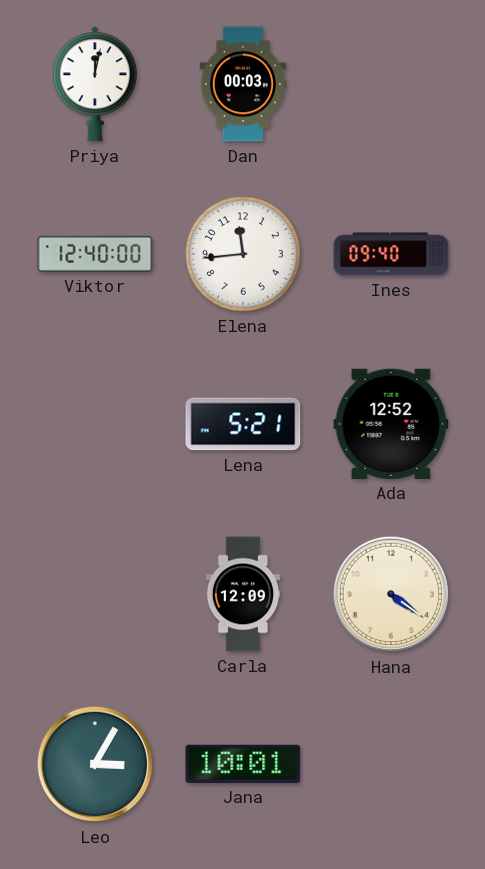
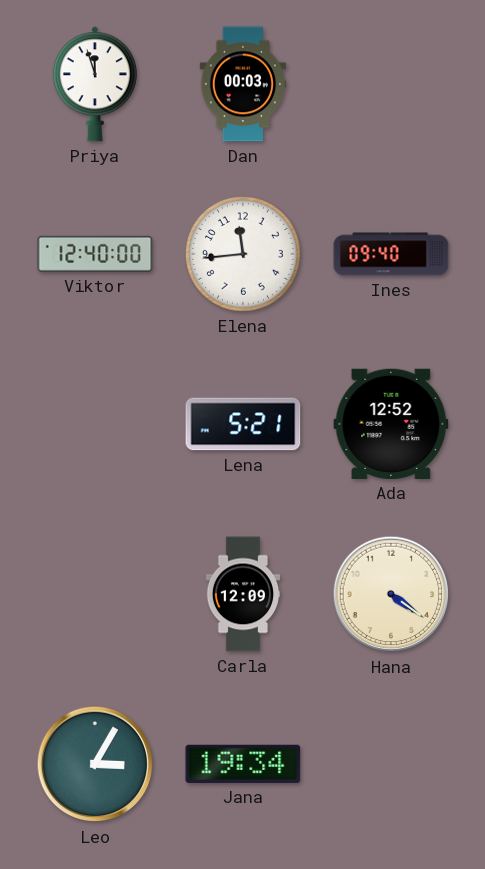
Priya: 12:02 -> 11:57 (95, 84)
Jana: 10:01 -> 19:34 (243, 764)
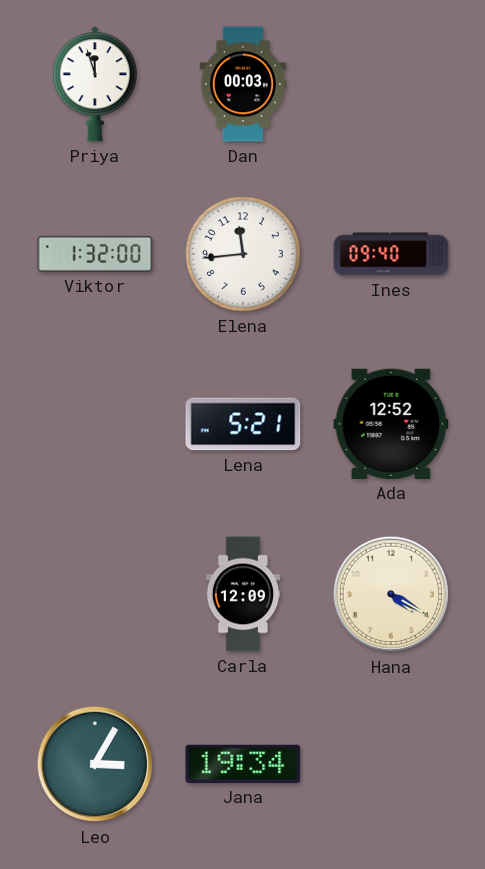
Viktor: 12:40 -> 1:32 (95, 254)
Hana: 4:21 -> 4:20 (391, 594)
